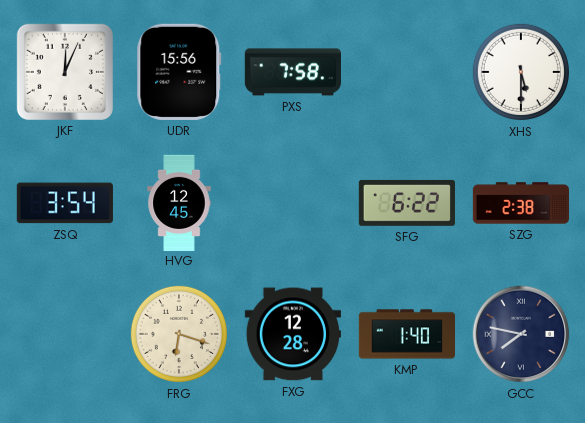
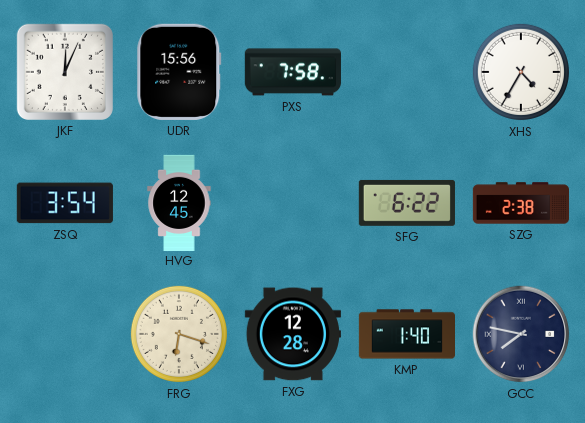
XHS: 5:30 -> 4:35 (521, 72)
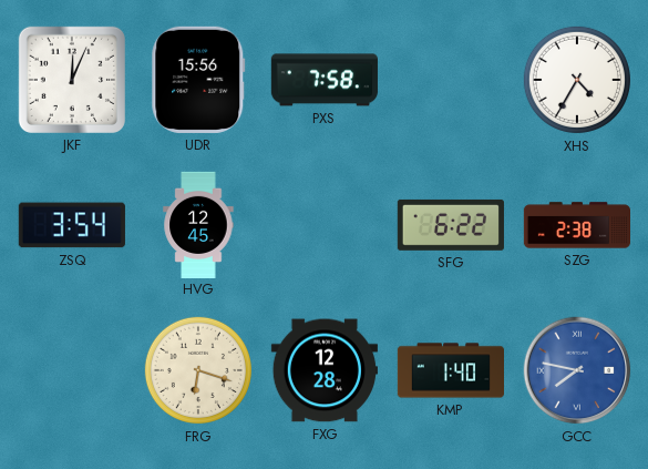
GCC dial: navy -> blue (577, 370)
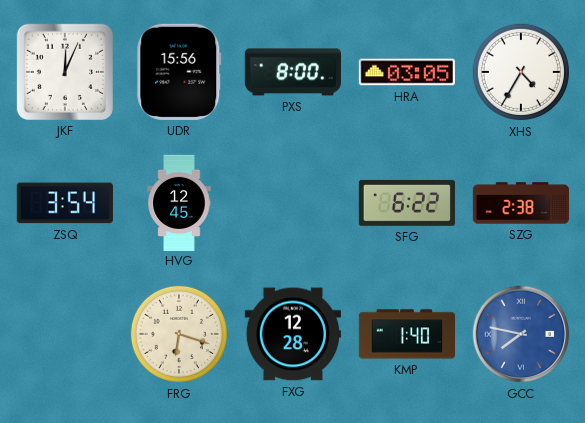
PXS: 7:58 -> 8:00 (293, 72)
HRA: none -> 03:05 (407, 72)
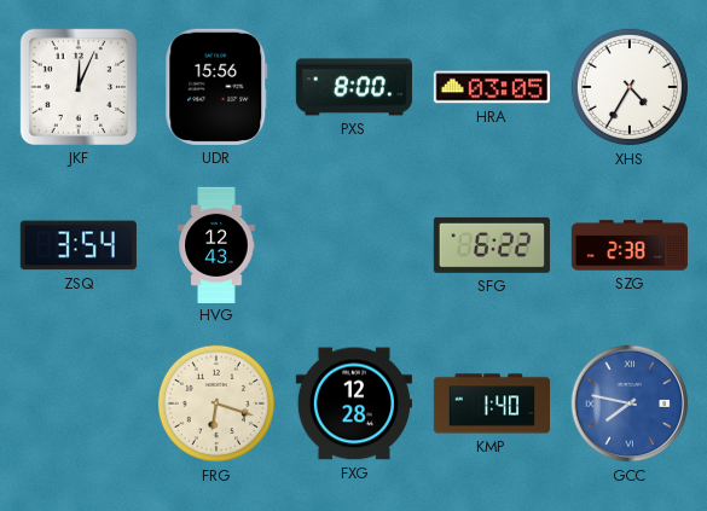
HVG: 12:45 -> 12:43 (216, 244)
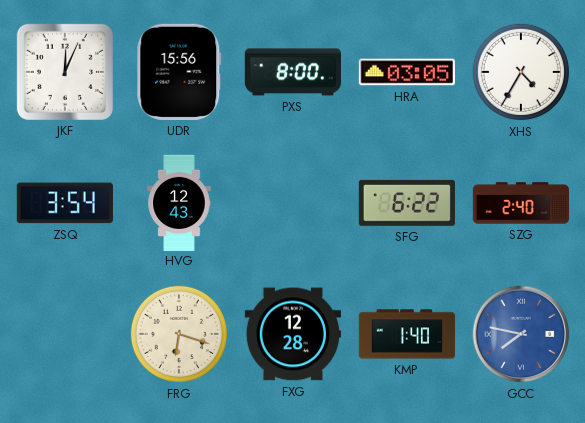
SZG: 2:38 -> 2:40 (520, 203)
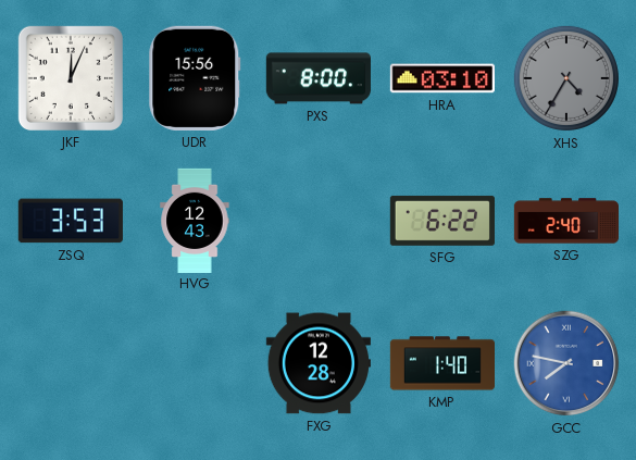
HRA: 03:05 -> 03:10 (442, 78)
XHS dial: white -> grey (566, 78)
ZSQ: 3:54 -> 3:53 (71, 221)
FRG: 6:18 -> none (179, 334)
